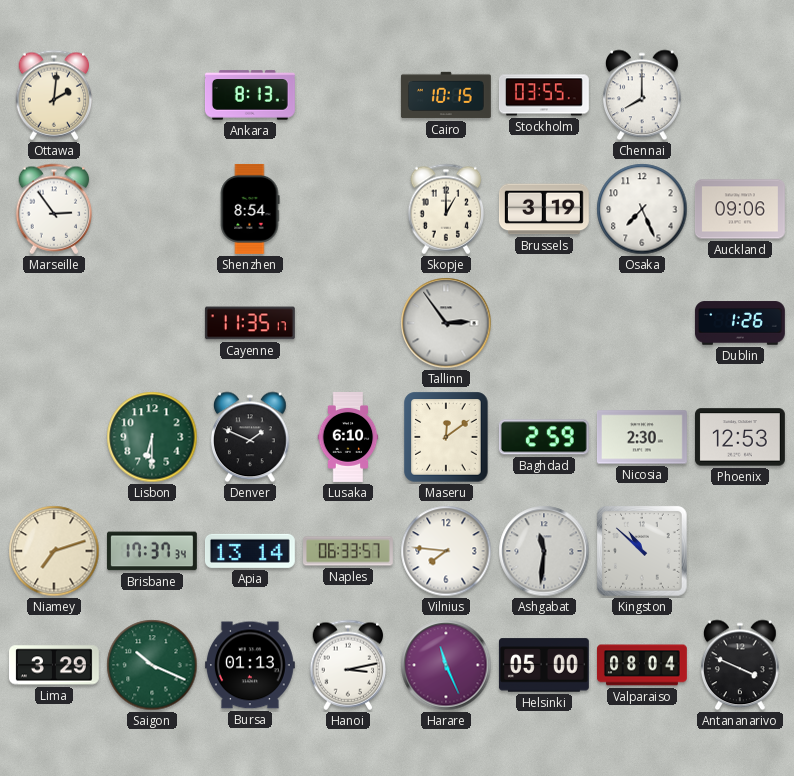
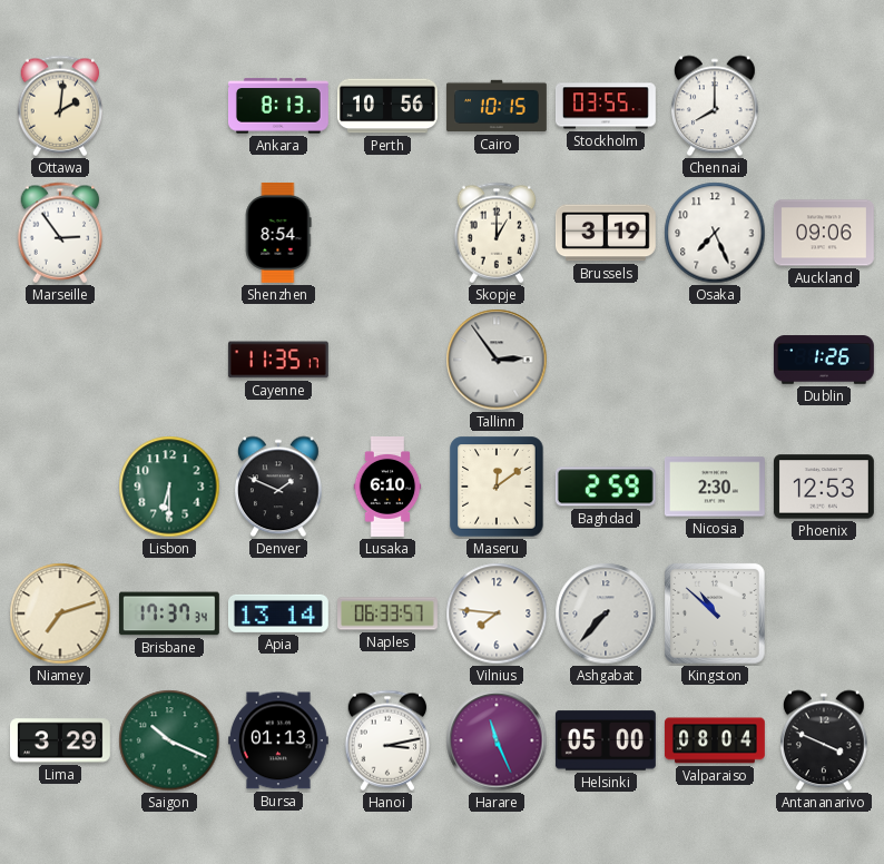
Perth: none -> 10:56 (387, 106)
Ashgabat: 11:31 -> 7:37 (606, 613)
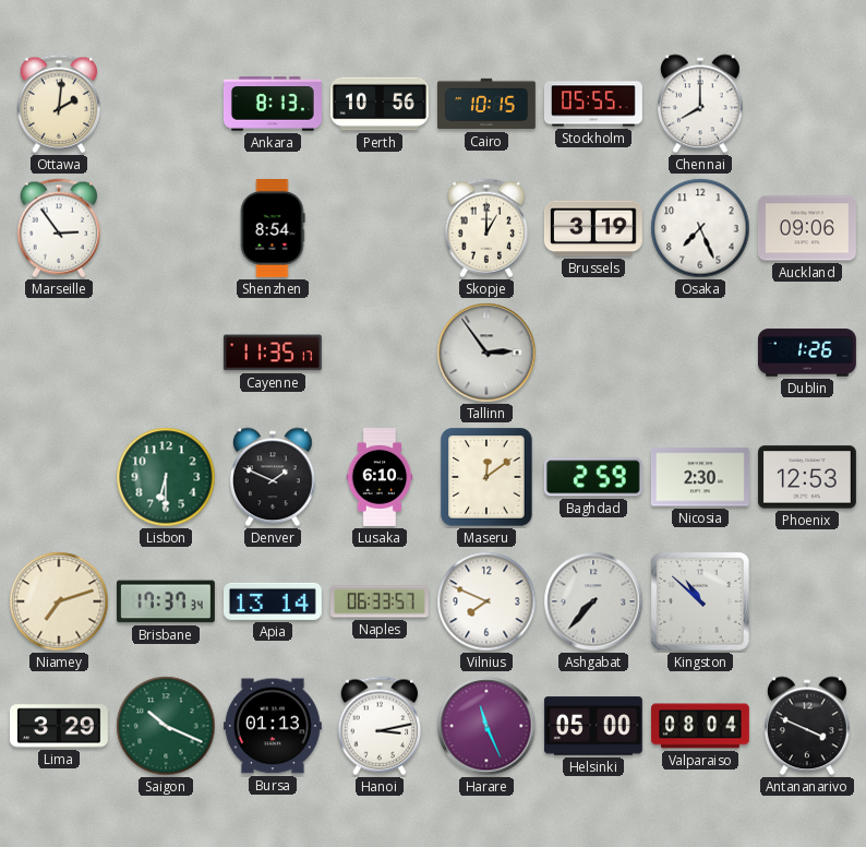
Stockholm: 03:55 -> 05:55 (593, 104)
Vilnius: 7:46 -> 7:49 (486, 601)
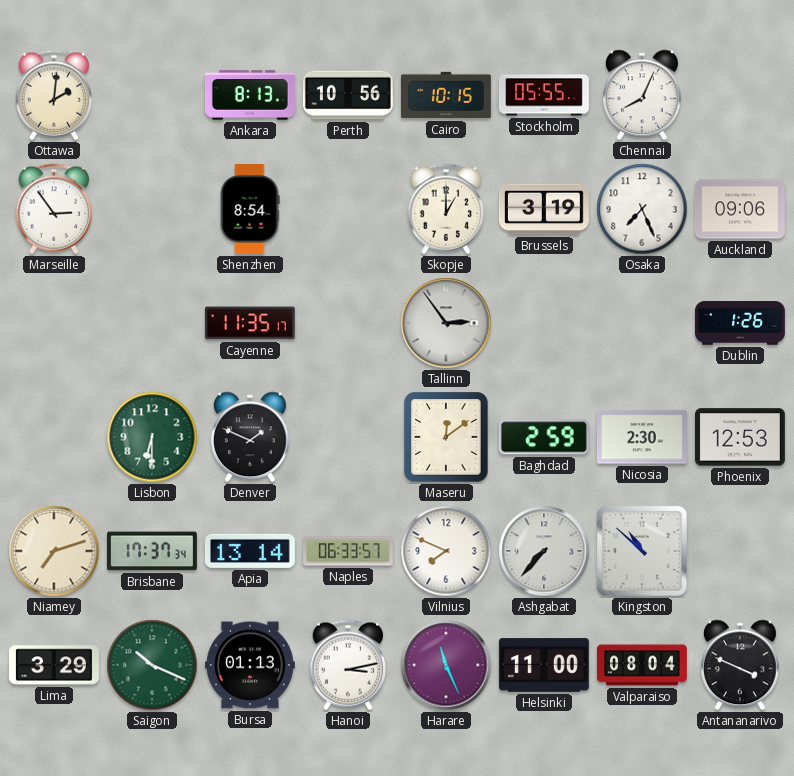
Chennai: 8:00 -> 8:04 (643, 95)
Lusaka: 6:10 -> none (380, 478)
Helsinki: 05:00 -> 11:00 (544, 665)
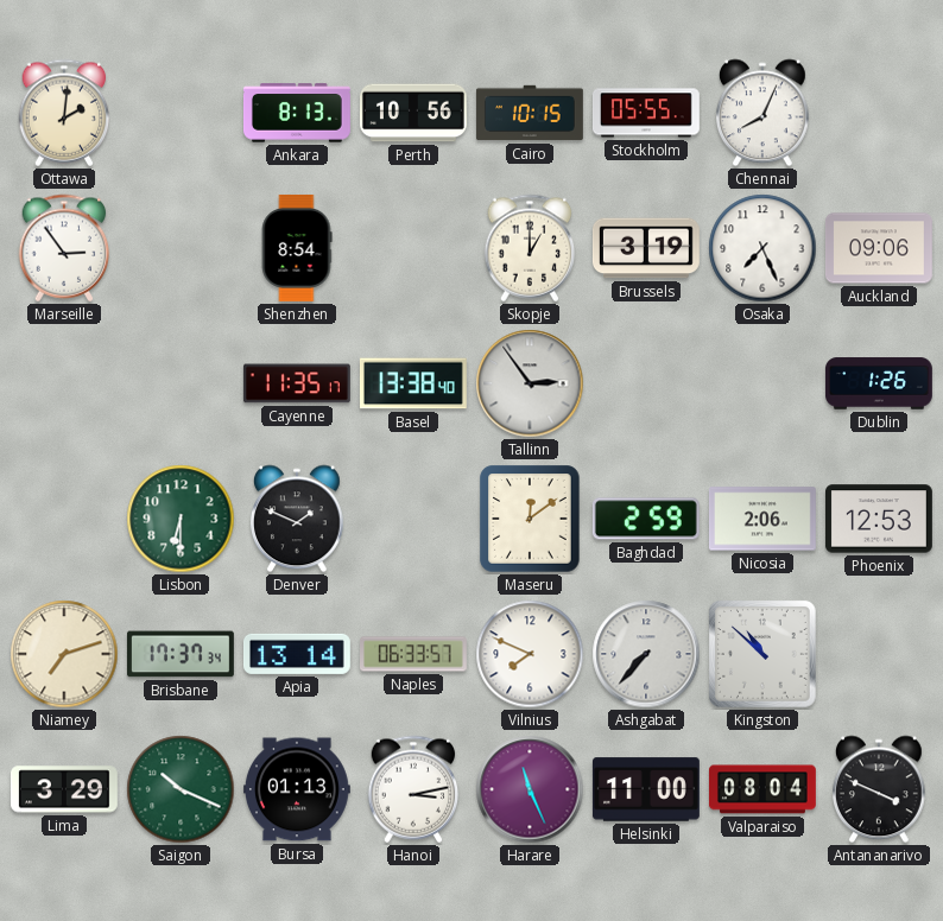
Basel: none -> 13:38 (413, 383)
Nicosia: 2:30 -> 2:06 (762, 519)
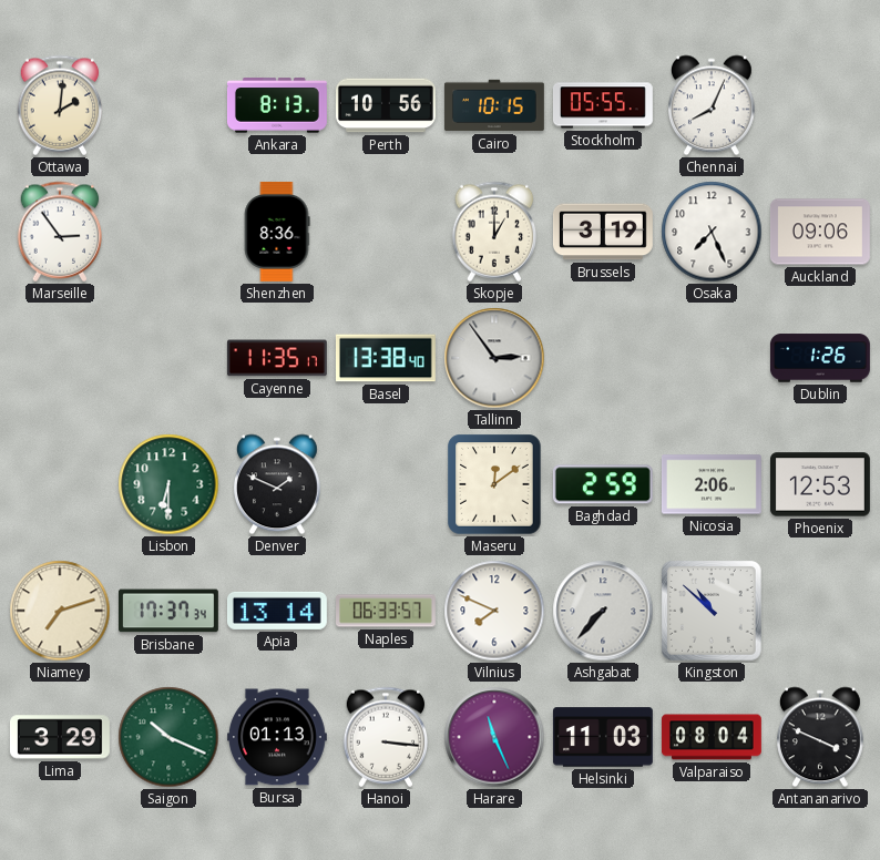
Shenzhen: 8:54 -> 8:36 (277, 232)
Hanoi: 3:13 -> 3:16 (386, 737)
Helsinki: 11:00 -> 11:03 (603, 737)
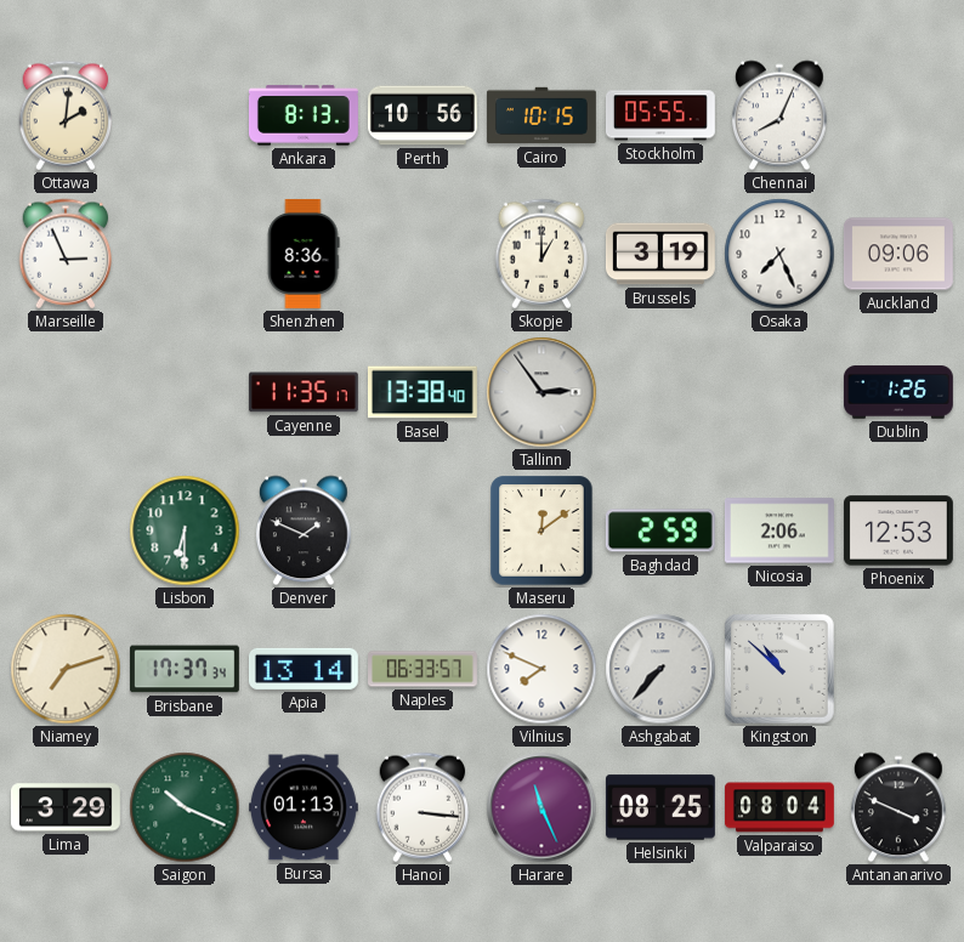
Marseille: 2:54 -> 2:56 (66, 254)
Helsinki: 11:03 -> 08:25 (660, 807)
